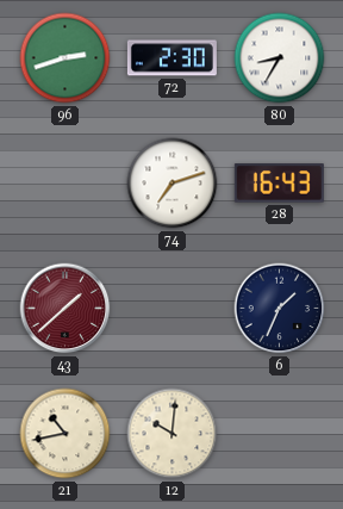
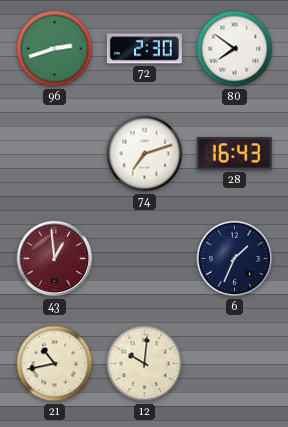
80: 8:35 -> 7:51 (235, 49)
43: 1:38 -> 12:59 (55, 259)
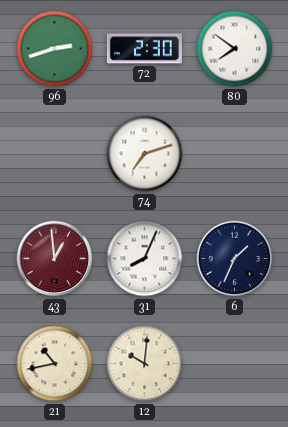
28: 16:43 -> none (234, 154)
31: none -> 8:04 (145, 259)
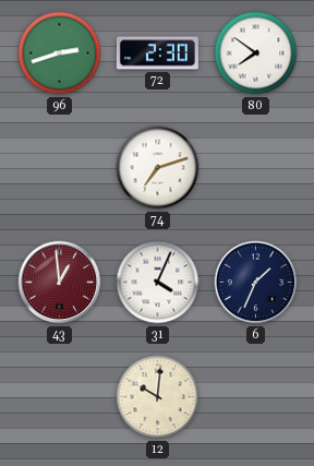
31: 8:04 -> 4:04 (158, 283)
21: 10:43 -> none (55, 364)
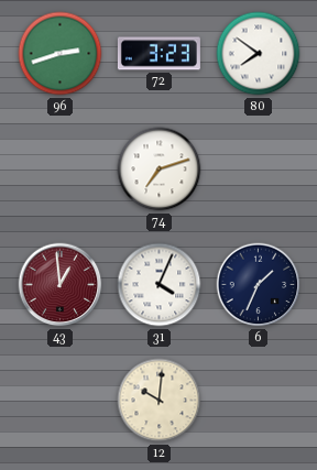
72: 2:30 -> 3:23 (158, 54)
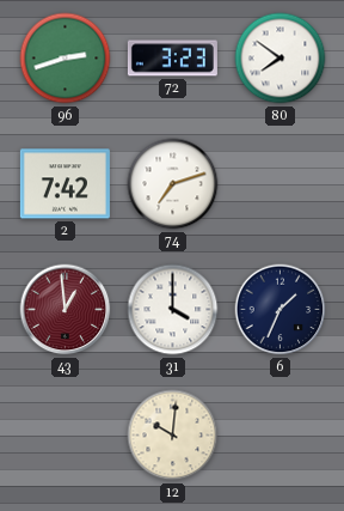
2: none -> 7:42 (64, 184)
31: 4:04 -> 4:00 (173, 310)
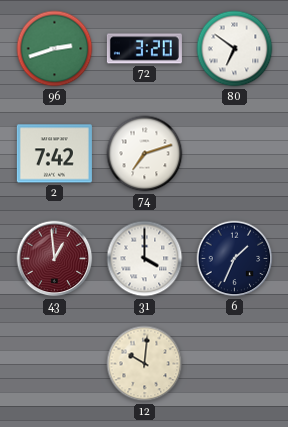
72: 3:23 -> 3:20 (144, 49)
80: 7:51 -> 6:51 (235, 49)
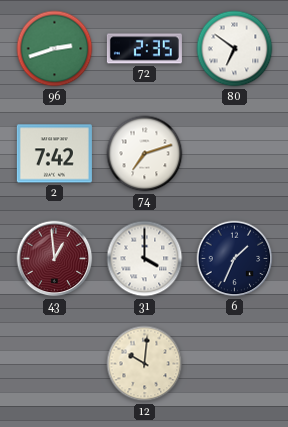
72: 3:20 -> 2:35 (144, 49)
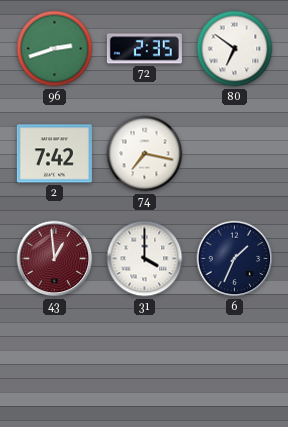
74: 7:12 -> 7:17 (145, 154)
12: 10:01 -> none (145, 364)
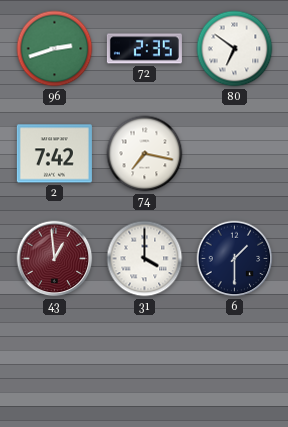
6: 1:34 -> 1:30 (235, 259)
